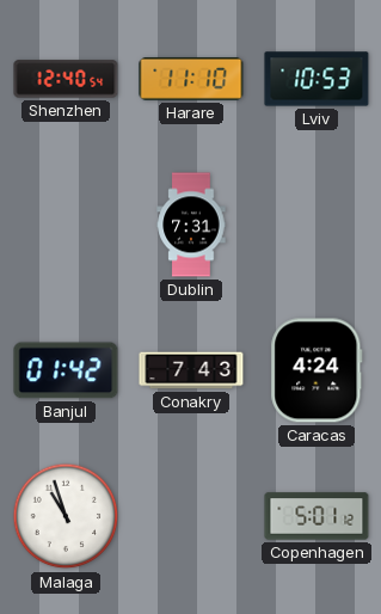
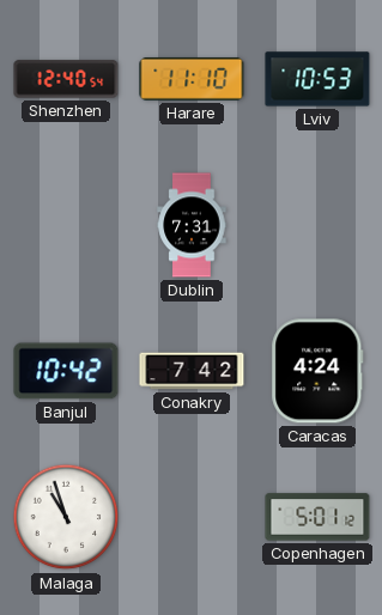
Banjul: 01:42 -> 10:42 (66, 371)
Conakry: 7:43 -> 7:42 (192, 371)
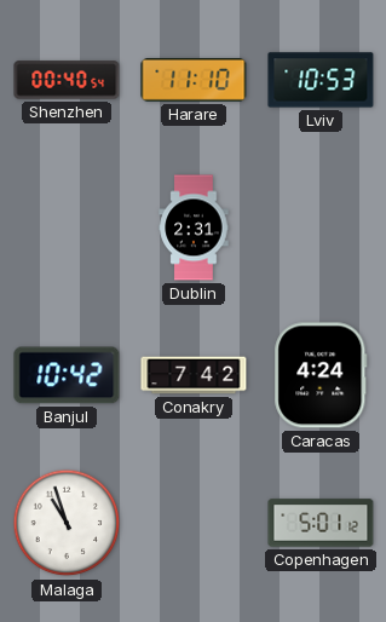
Shenzhen: 12:40 -> 00:40 (67, 80)
Dublin: 7:31 -> 2:31 (194, 228)
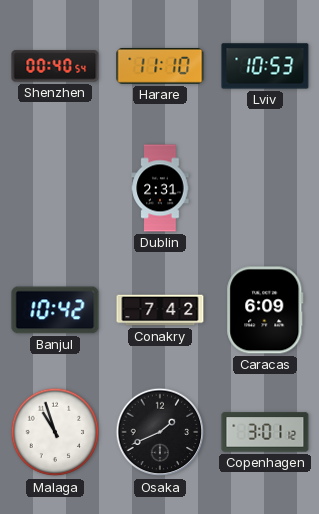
Caracas: 4:24 -> 6:09 (265, 310)
Osaka: none -> 1:41 (160, 432)
Copenhagen: 5:01 -> 3:01 (265, 432)
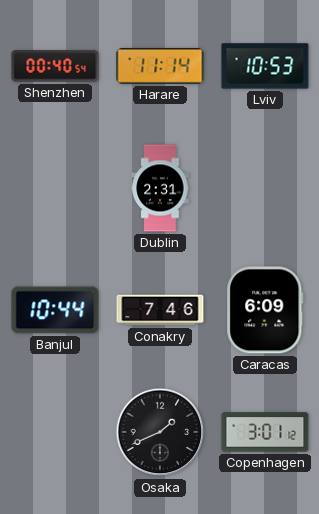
Harare: 11:10 -> 11:14 (160, 66)
Banjul: 10:42 -> 10:44 (55, 310)
Conakry: 7:42 -> 7:46 (160, 310)
Malaga: 10:57 -> none (55, 432)
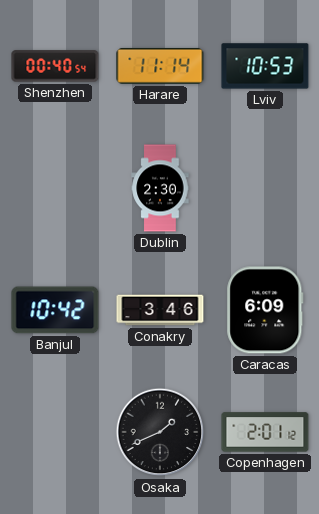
Dublin: 2:31 -> 2:30 (160, 188)
Banjul: 10:44 -> 10:42 (55, 310)
Conakry: 7:46 -> 3:46 (160, 310)
Copenhagen: 3:01 -> 2:01 (265, 432)
